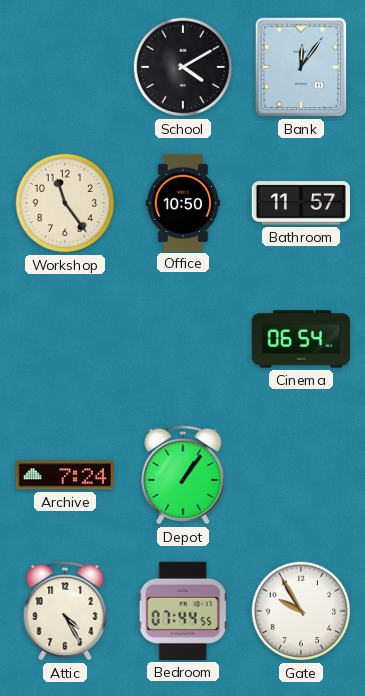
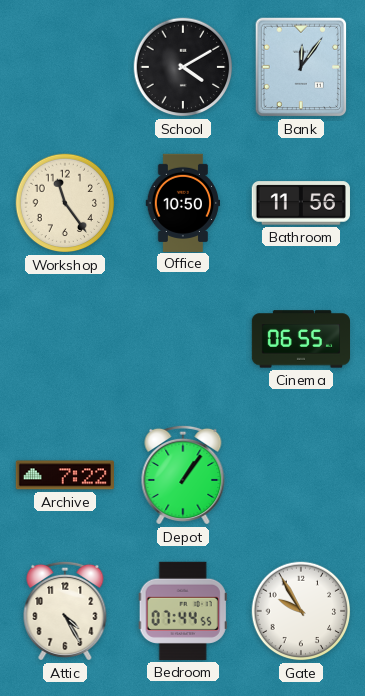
Bathroom: 11:57 -> 11:56 (300, 203)
Cinema: 06:54 -> 06:55 (300, 339)
Archive: 7:24 -> 7:22 (65, 475)
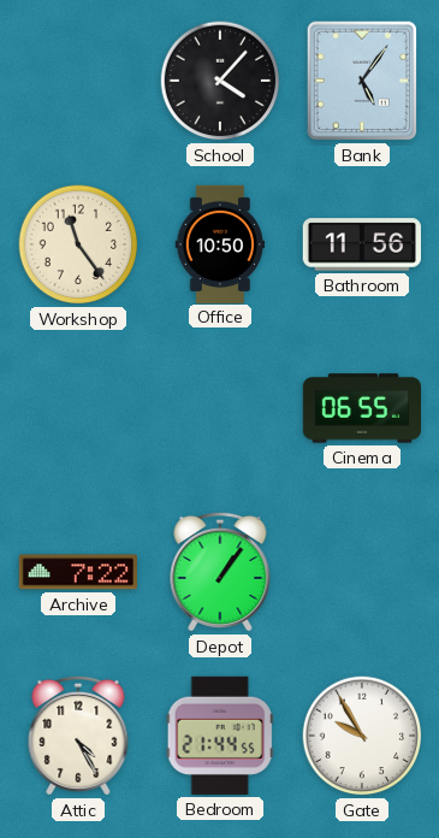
School: 4:10 -> 4:07 (220, 81)
Bank: 12:06 -> 5:06 (362, 81)
Bedroom: 07:44 -> 21:44 (220, 736)
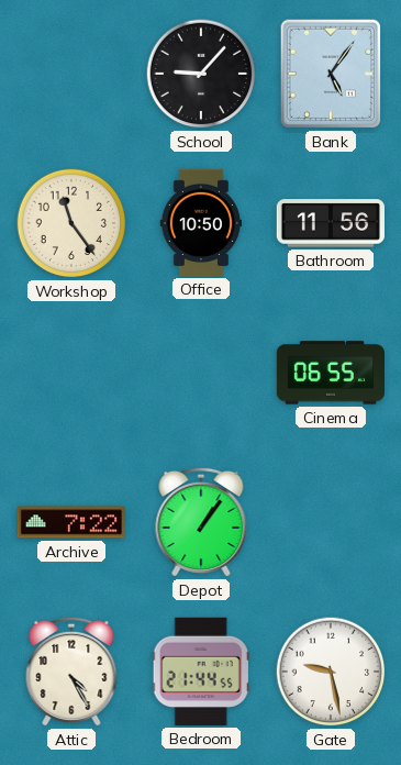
School: 4:07 -> 9:07 (201, 74)
Gate: 9:55 -> 9:28 (331, 672)
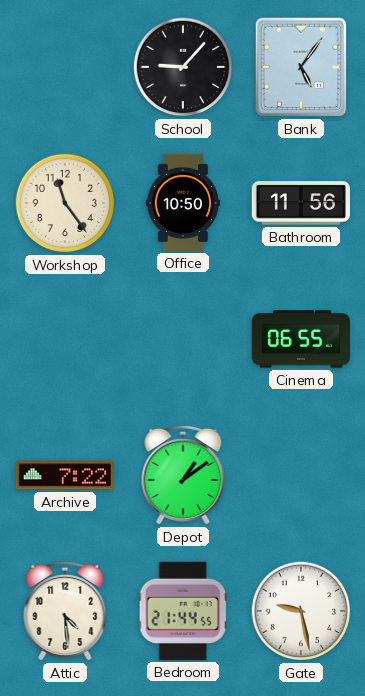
Depot: 1:06 -> 1:09 (183, 475)
Attic: 4:25 -> 4:29 (65, 611)
